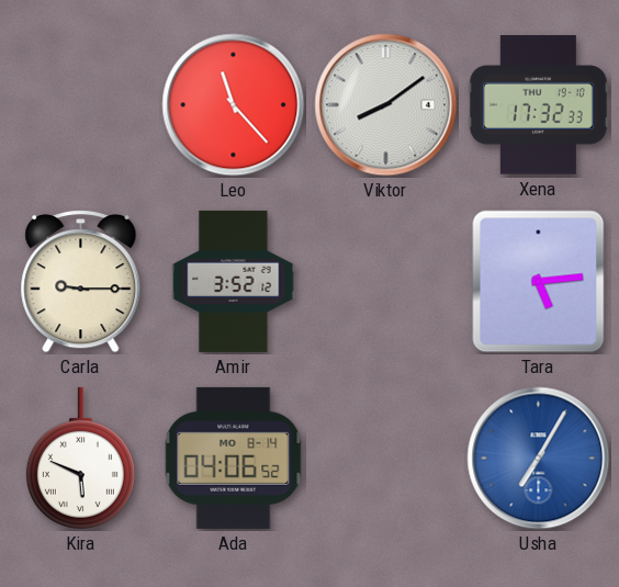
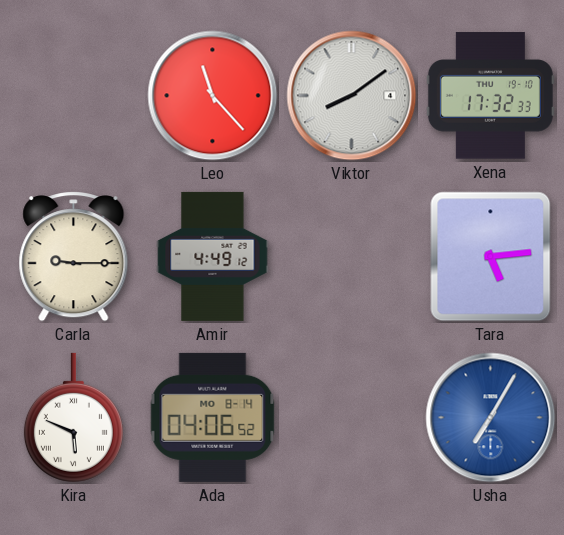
Amir: 3:52 -> 4:49 (213, 256)
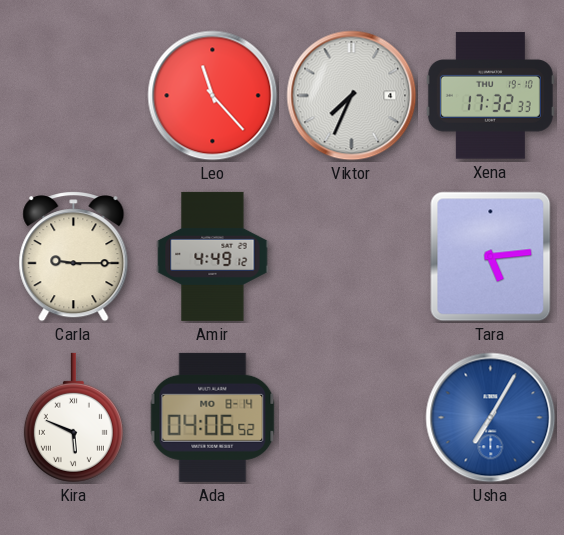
Viktor: 8:09 -> 7:34 (352, 96)
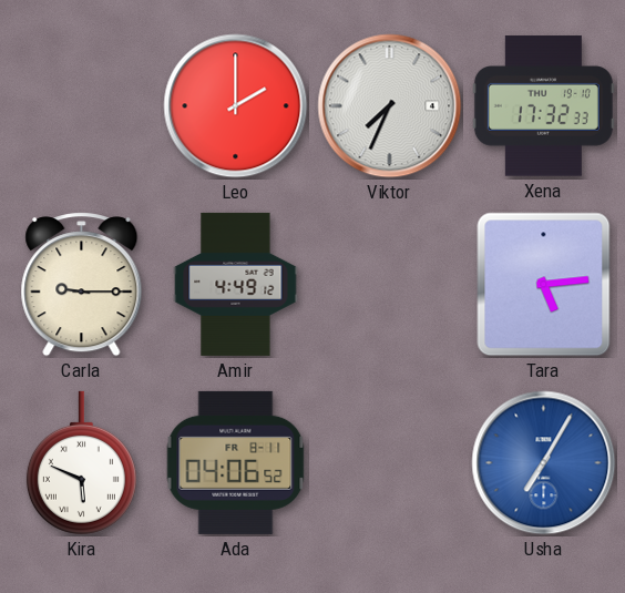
Leo: 11:23 -> 2:00 (236, 106)
Ada date: MO 8-14 -> FR 8-11 (236, 462)
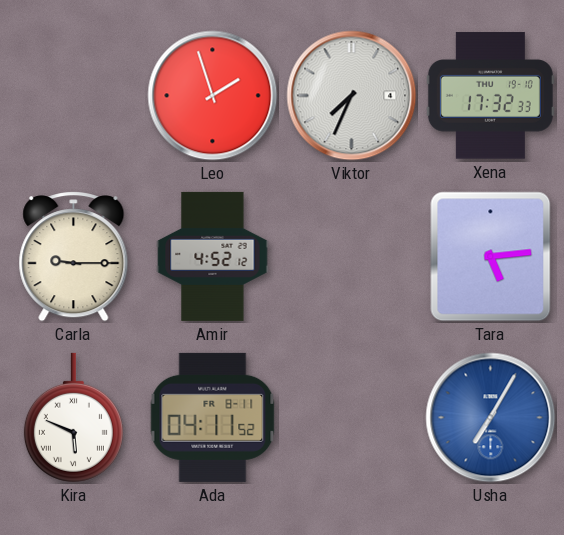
Leo: 2:00 -> 1:57 (213, 96)
Amir: 4:49 -> 4:52 (213, 256)
Ada: 04:06 -> 04:11 (213, 417)
